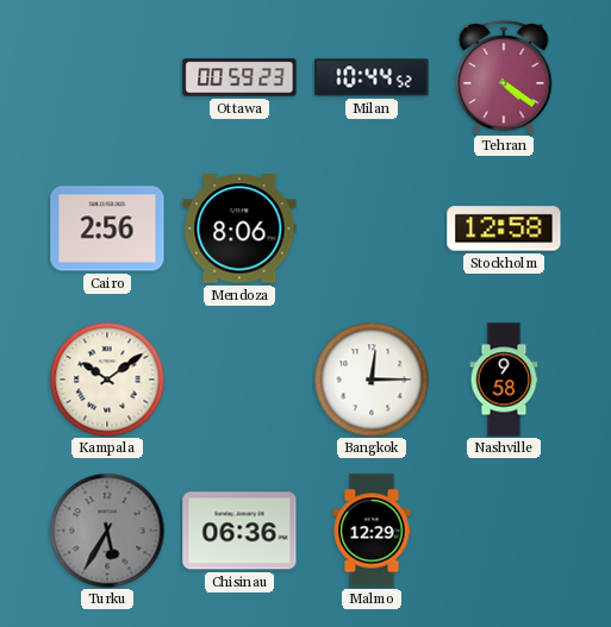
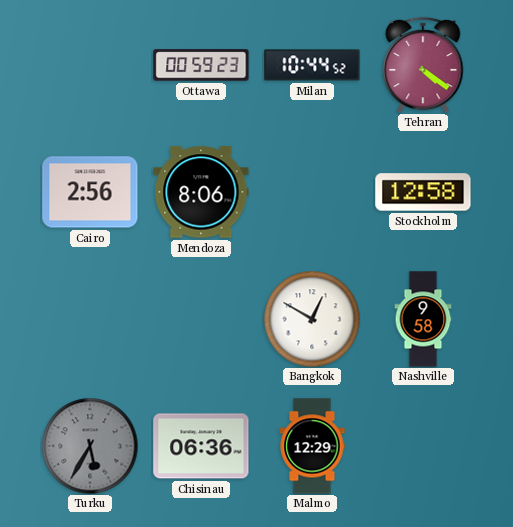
Kampala: 10:09 -> none (107, 380)
Bangkok: 12:15 -> 12:50 (312, 319)
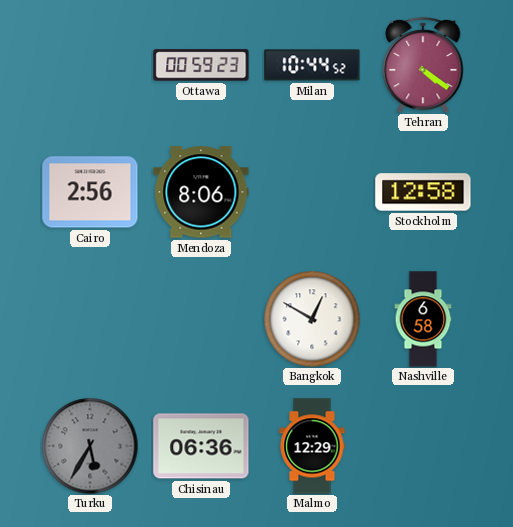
Nashville: 9:58 -> 6:58 (423, 319)
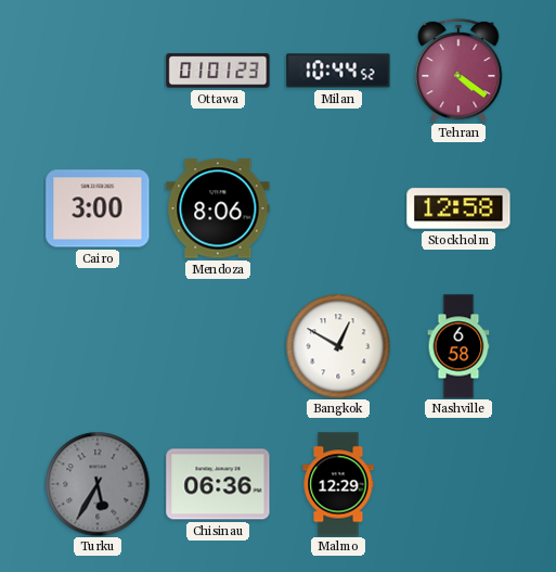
Ottawa: 00:59 -> 01:01 (218, 71)
Cairo: 2:56 -> 3:00 (98, 208)
